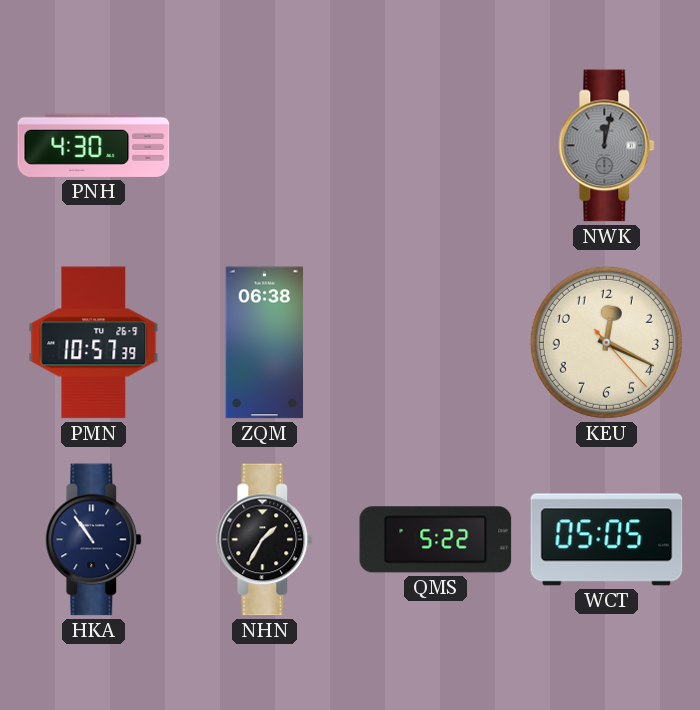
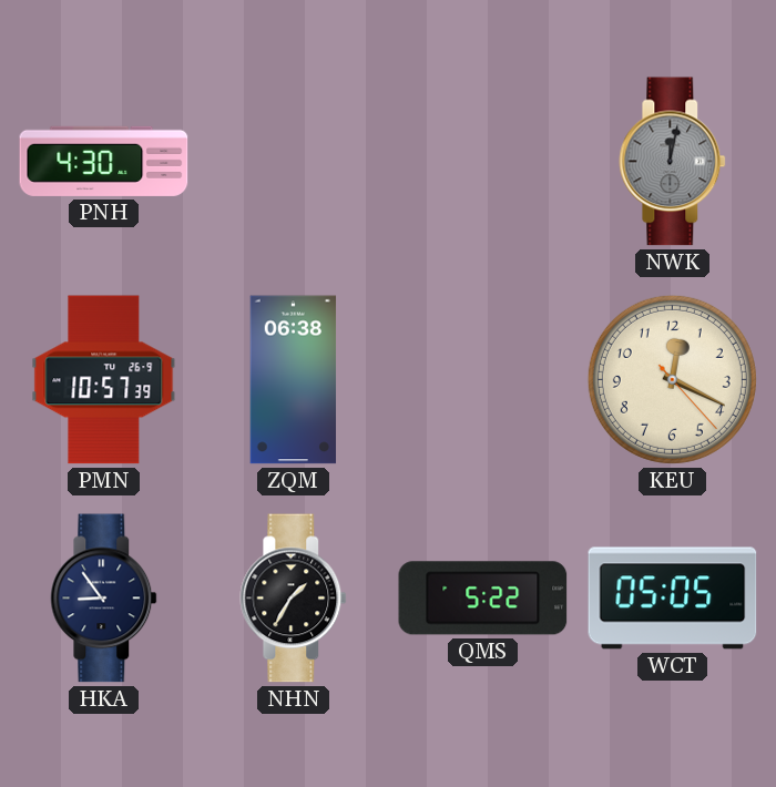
HKA: 10:54 -> 8:54 (104, 599)
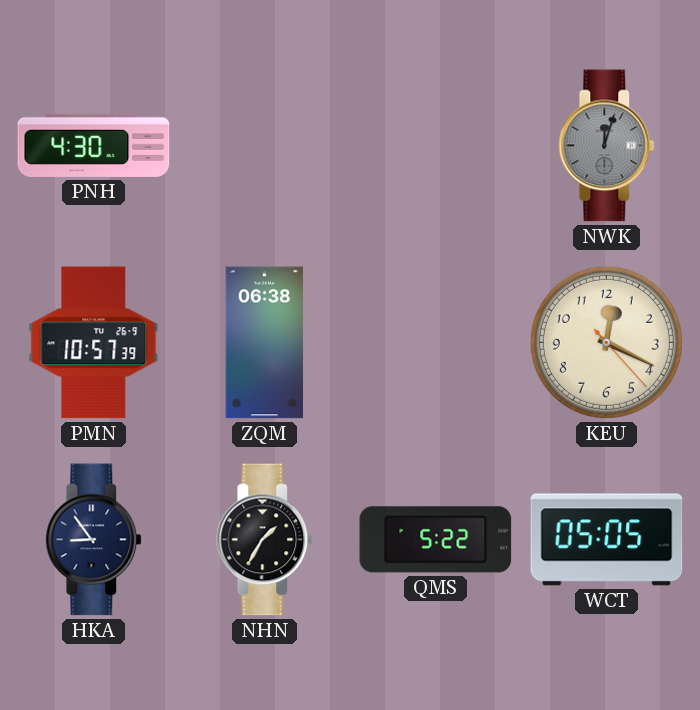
NWK: 12:02 -> 12:03 (607, 146)
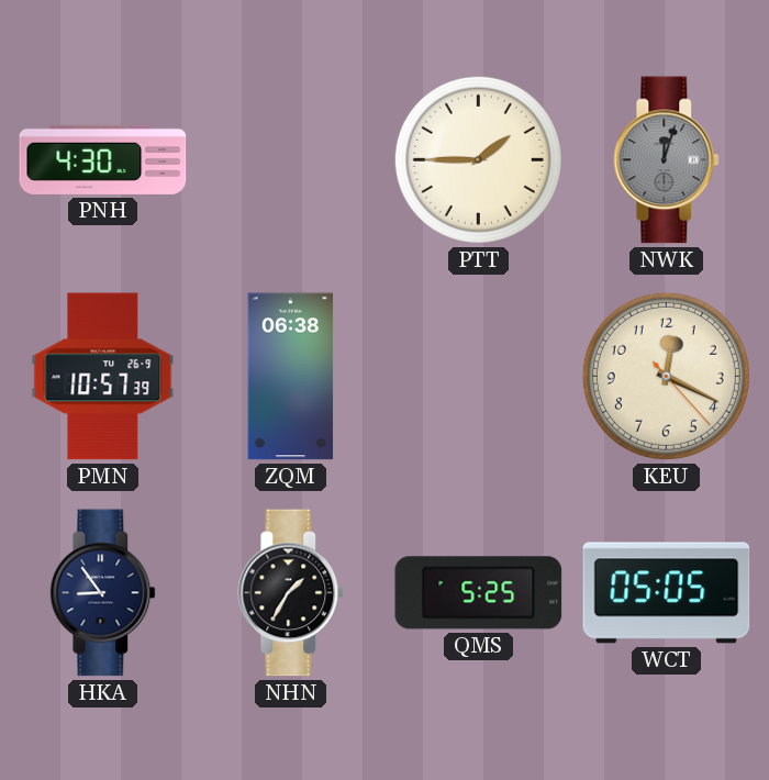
PTT: none -> 1:45 (478, 159)
QMS: 5:22 -> 5:25 (479, 593)
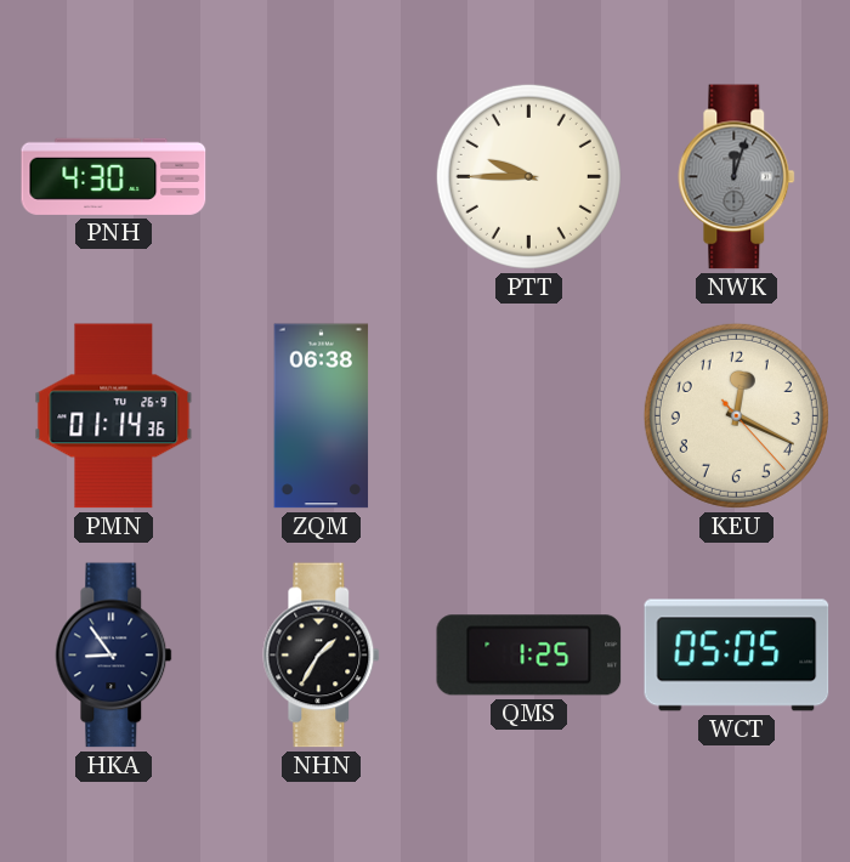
PTT: 1:45 -> 9:45 (528, 176)
PMN: 10:57 -> 01:14 (114, 416)
QMS: 5:25 -> 1:25 (529, 656)
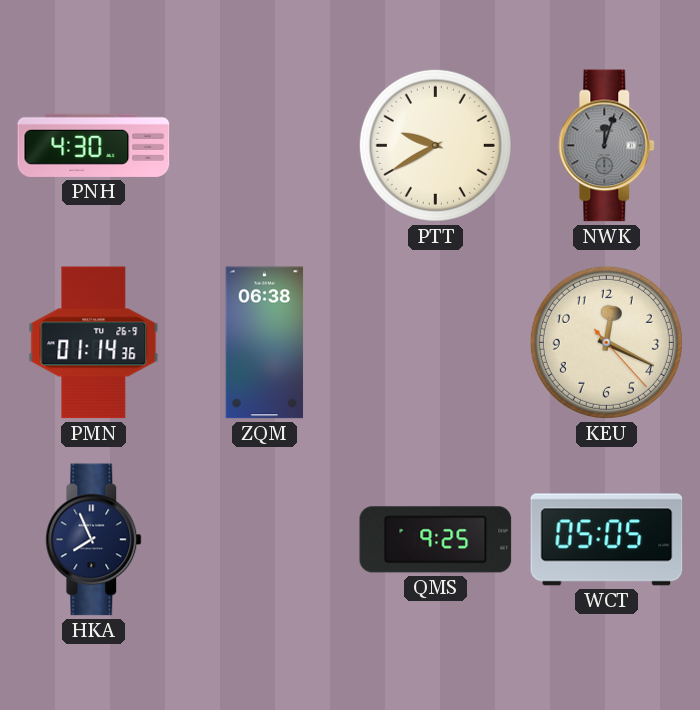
PTT: 9:45 -> 9:40 (435, 145)
HKA: 8:54 -> 7:56 (94, 540)
NHN: 1:35 -> none (322, 656)
QMS: 1:25 -> 9:25 (436, 540)
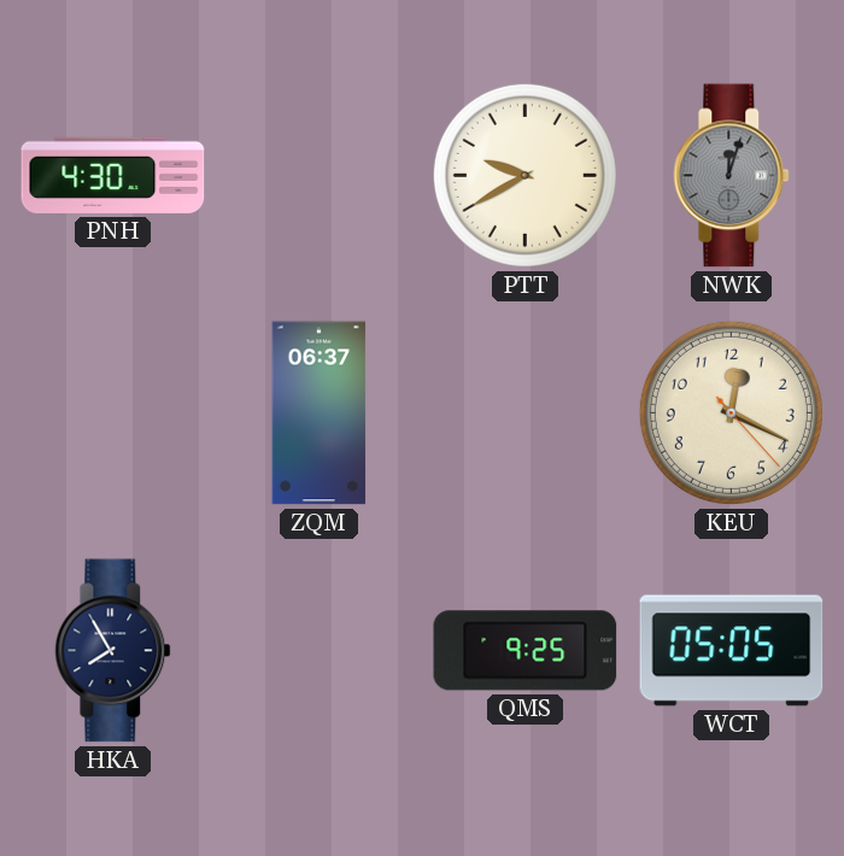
PMN: 01:14 -> none (94, 343)
ZQM: 06:38 -> 06:37 (320, 414)
HKA: 7:56 -> 7:55 (113, 651)
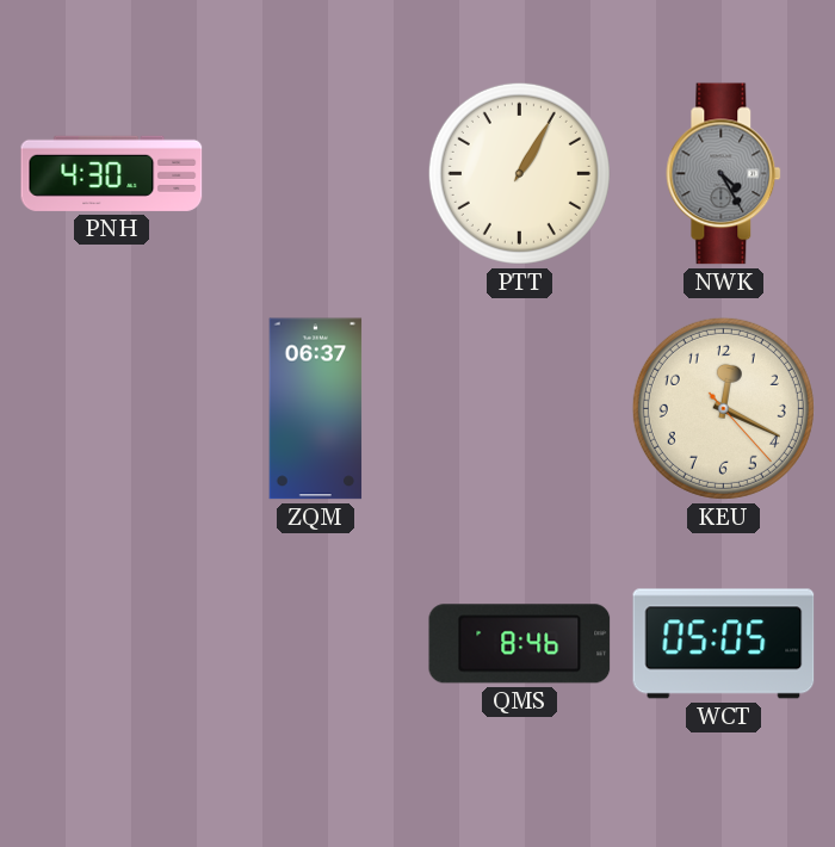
PTT: 9:40 -> 1:05 (519, 173)
NWK: 12:03 -> 4:25 (724, 174)
HKA: 7:55 -> none (113, 651)
QMS: 9:25 -> 8:46 (520, 644)
